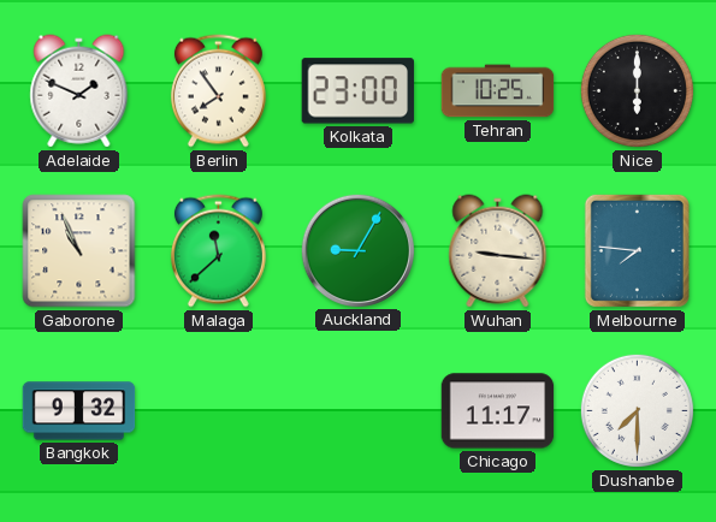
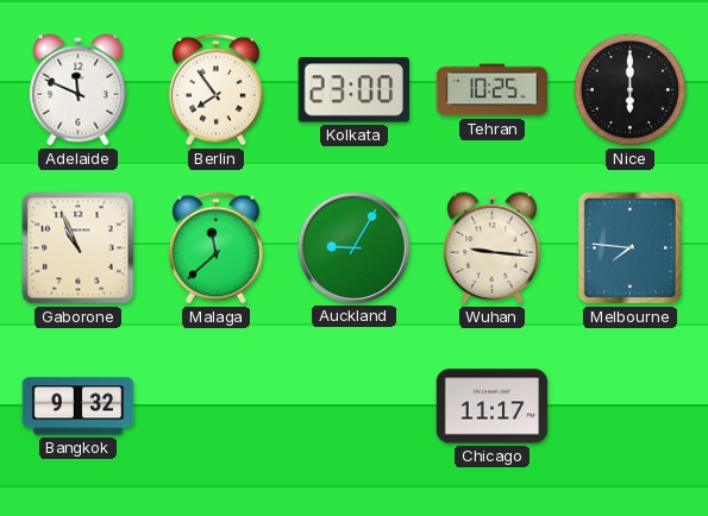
Adelaide: 1:49 -> 11:49 (79, 90)
Dushanbe: 7:30 -> none (637, 410)
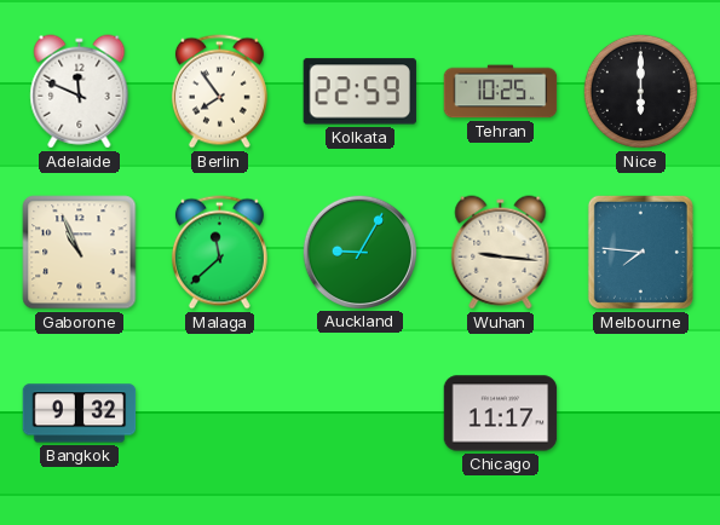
Kolkata: 23:00 -> 22:59 (359, 92)
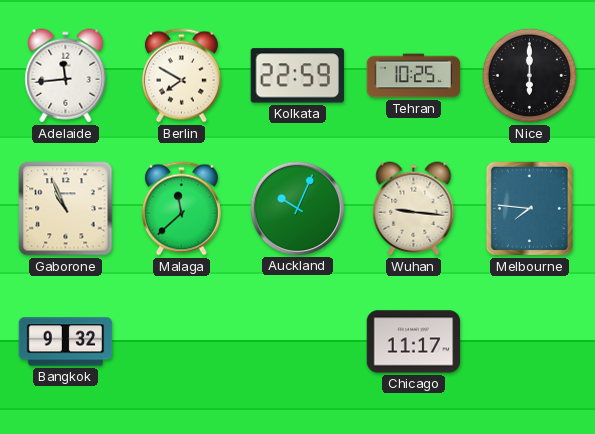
Adelaide: 11:49 -> 11:44 (66, 76)
Berlin: 7:54 -> 7:50 (181, 76)
Auckland: 9:05 -> 10:04 (297, 208)
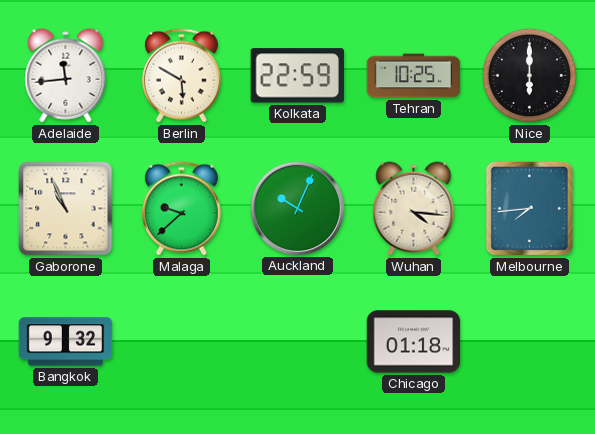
Berlin: 7:50 -> 5:50 (181, 76)
Malaga: 11:38 -> 9:38 (181, 209)
Wuhan: 9:16 -> 4:16 (414, 209)
Melbourne: 7:46 -> 7:44 (529, 208)
Chicago: 11:17 -> 01:18 (414, 342)
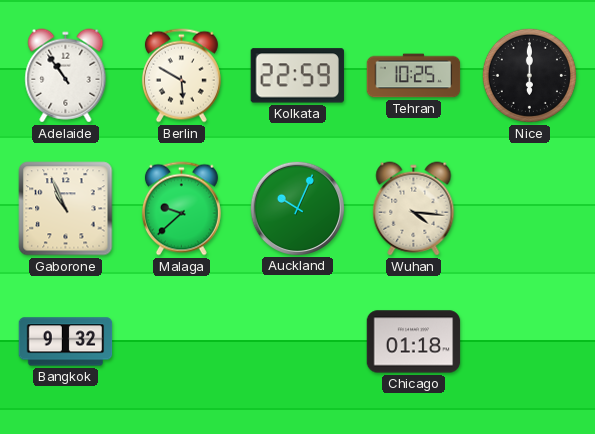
Adelaide: 11:44 -> 10:54 (66, 76)
Melbourne: 7:44 -> none (529, 208)
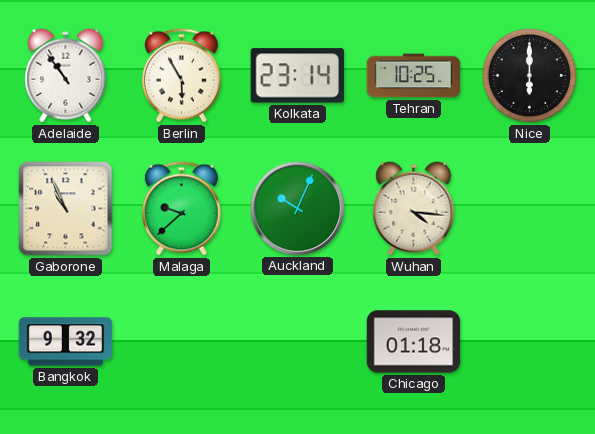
Berlin: 5:50 -> 5:55 (181, 76)
Kolkata: 22:59 -> 23:14 (297, 76)
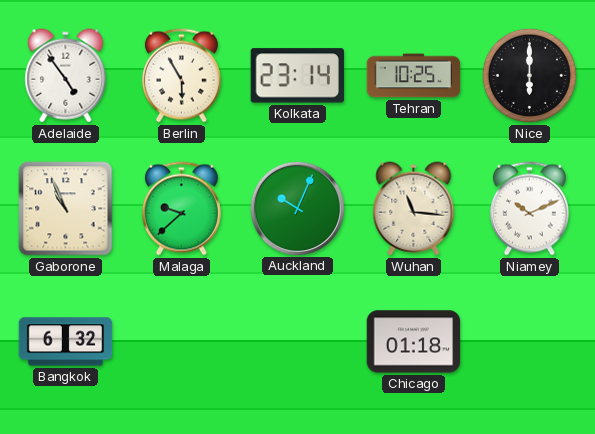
Adelaide: 10:54 -> 4:54 (66, 76)
Wuhan: 4:16 -> 11:16 (414, 209)
Niamey: none -> 10:11 (529, 209)
Bangkok: 9:32 -> 6:32 (66, 342)
